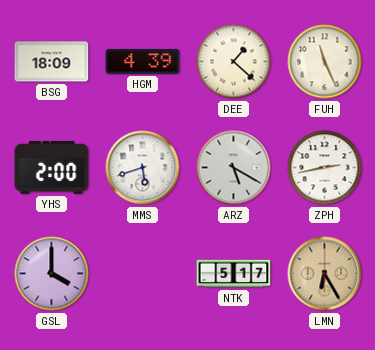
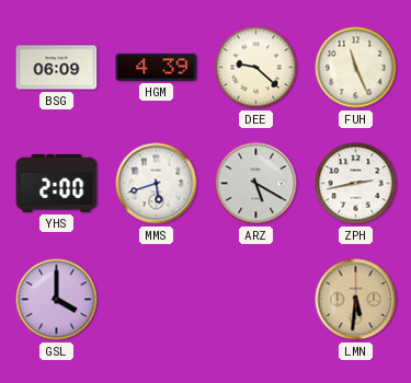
BSG: 18:09 -> 06:09 (57, 68)
DEE: 1:22 -> 9:22 (256, 68)
NTK: 5:17 -> none (234, 274)
LMN: 6:25 -> 5:31 (356, 300)
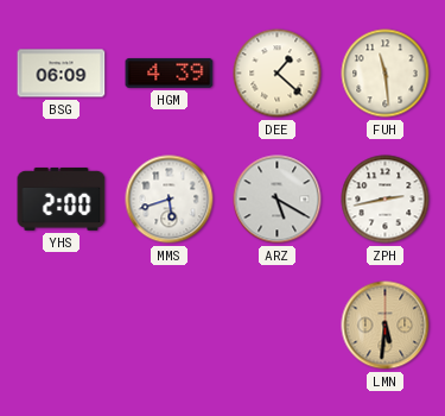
DEE: 9:22 -> 1:22 (278, 74)
FUH: 11:26 -> 11:29 (386, 74)
GSL: 4:00 -> none (57, 300)
